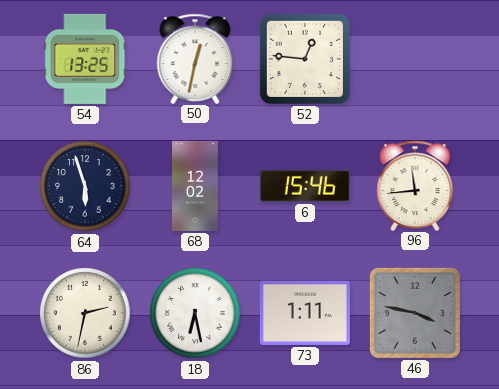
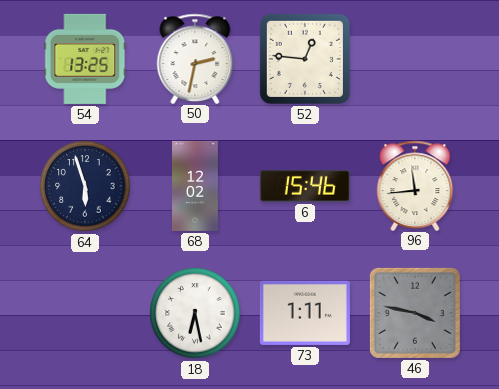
50: 12:32 -> 2:32 (195, 58)
86: 2:32 -> none (85, 313)
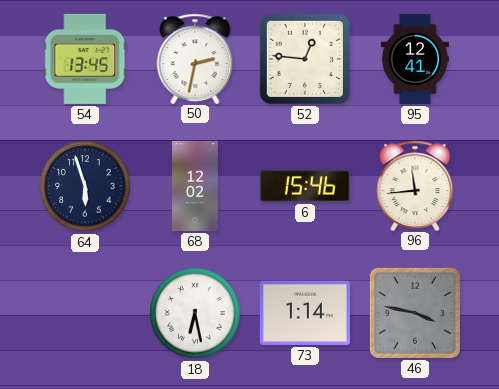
54: 13:25 -> 13:45 (85, 59)
95: none -> 12:41 (415, 59)
73: 1:11 -> 1:14 (305, 313)
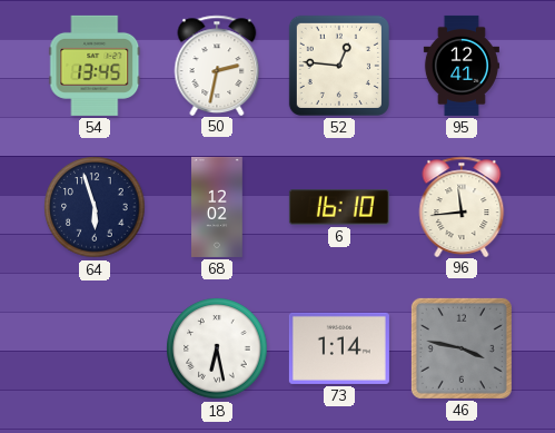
6: 15:46 -> 16:10 (339, 207)
